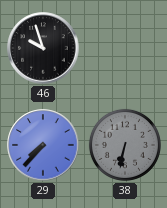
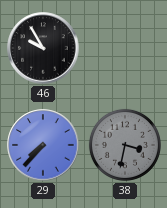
46: 9:57 -> 9:55 (43, 48)
38: 6:32 -> 3:32 (125, 145)
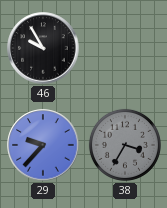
29: 7:37 -> 9:37 (43, 145)
38: 3:32 -> 3:35 (125, 145)
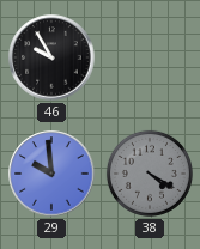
29: 9:37 -> 9:59 (51, 174)
38: 3:35 -> 4:20 (150, 174)
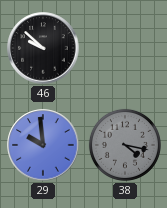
46: 9:55 -> 9:52 (43, 48)
38: 4:20 -> 4:17 (125, 145)
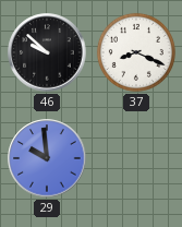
37: none -> 8:19 (136, 52)
38: 4:17 -> none (125, 145)
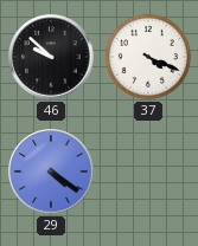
37: 8:19 -> 4:19 (148, 57)
29: 9:59 -> 4:21 (51, 171)
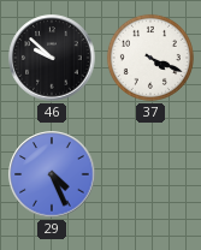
29: 4:21 -> 4:26 (52, 174)
